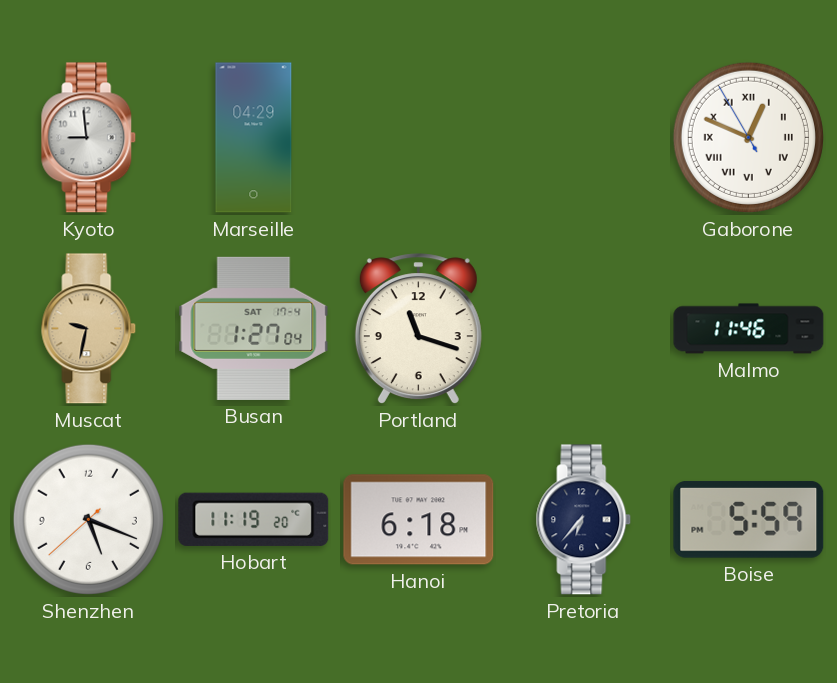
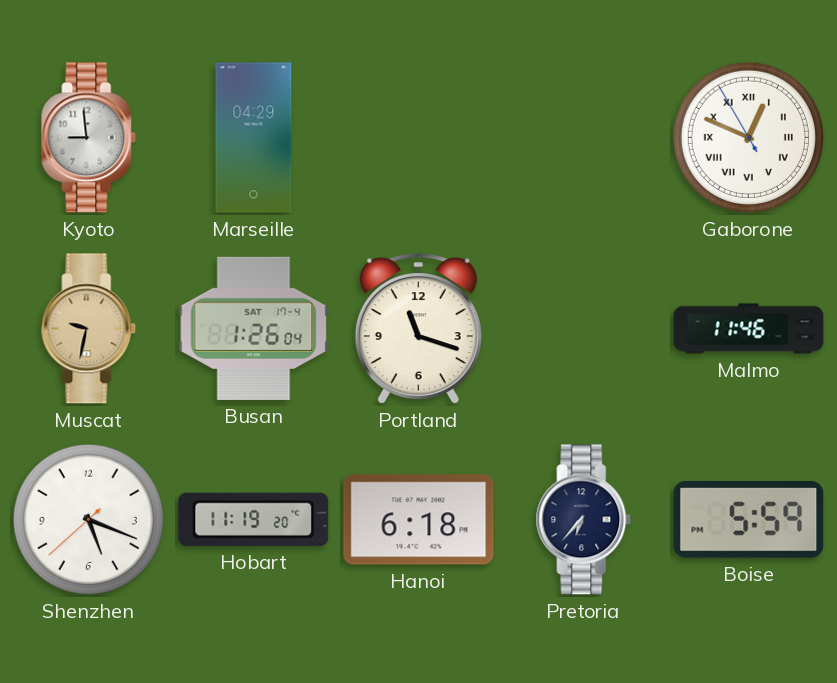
Busan: 1:27 -> 1:26 (254, 328)
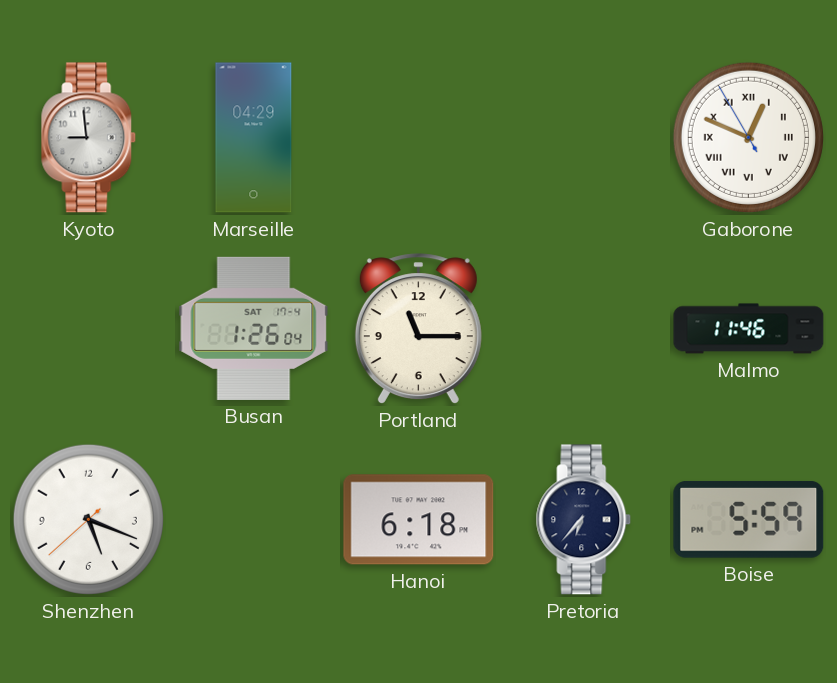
Muscat: 9:32 -> none (89, 329)
Portland: 11:18 -> 11:15 (418, 329)
Hobart: 11:19 -> none (254, 519)
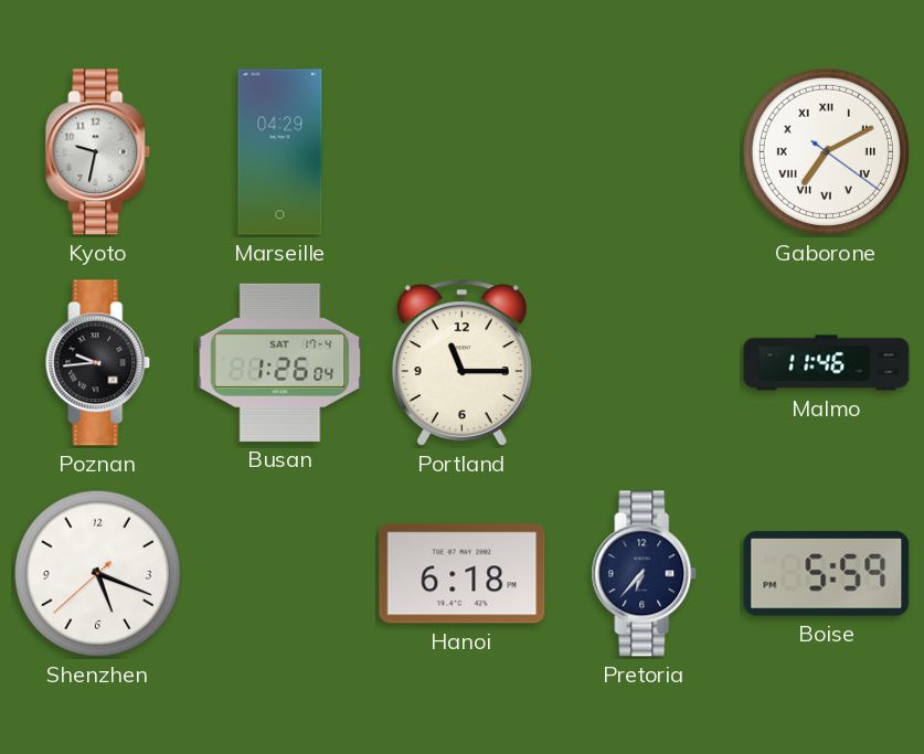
Kyoto: 8:59 -> 9:32 (98, 152)
Gaborone: 12:48 -> 7:10 (826, 151)
Poznan: none -> 9:44 (98, 363)
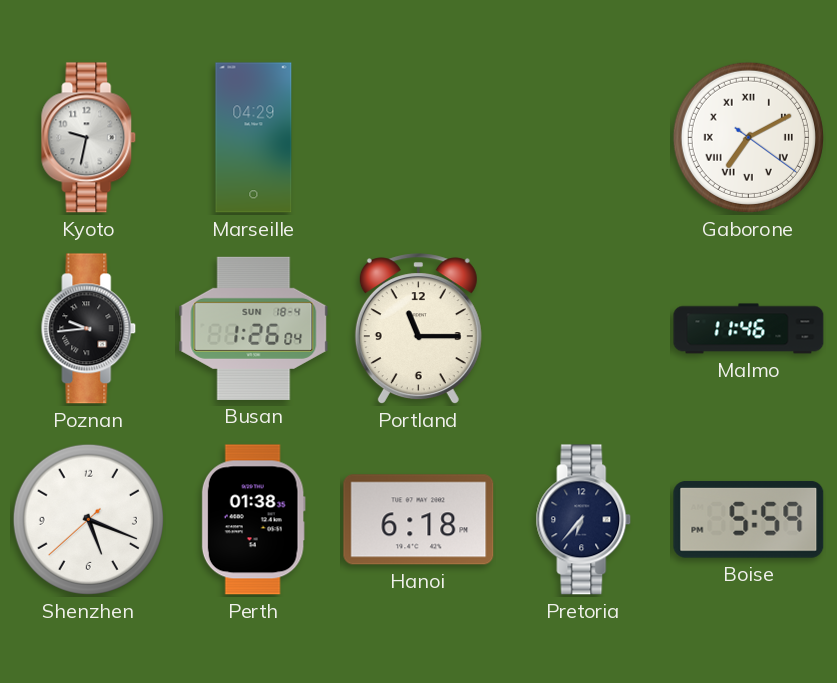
Busan date: SAT 17-4 -> SUN 18-4 (254, 328)
Perth: none -> 01:38 (253, 520)
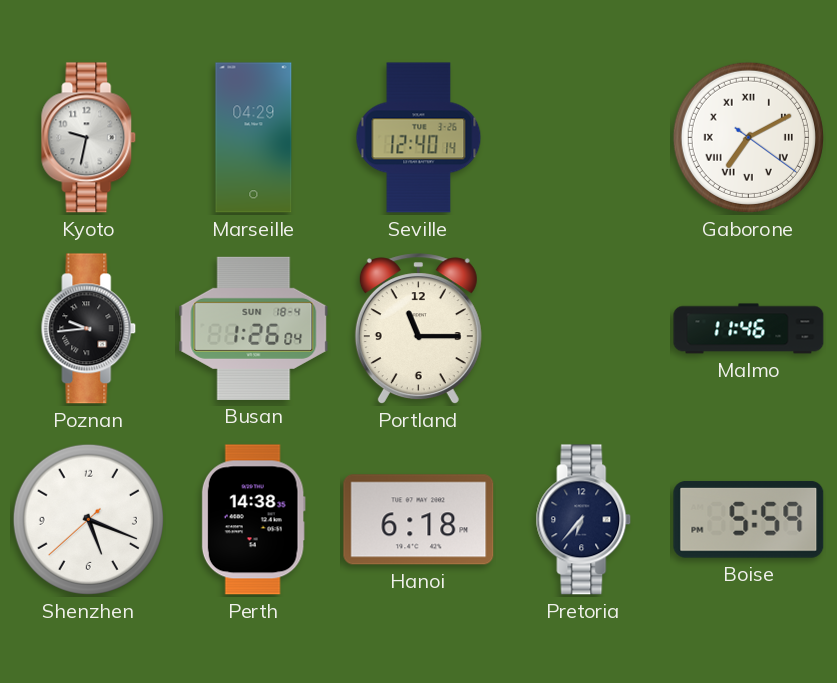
Seville: none -> 12:40 (419, 138)
Perth: 01:38 -> 14:38 (253, 520)
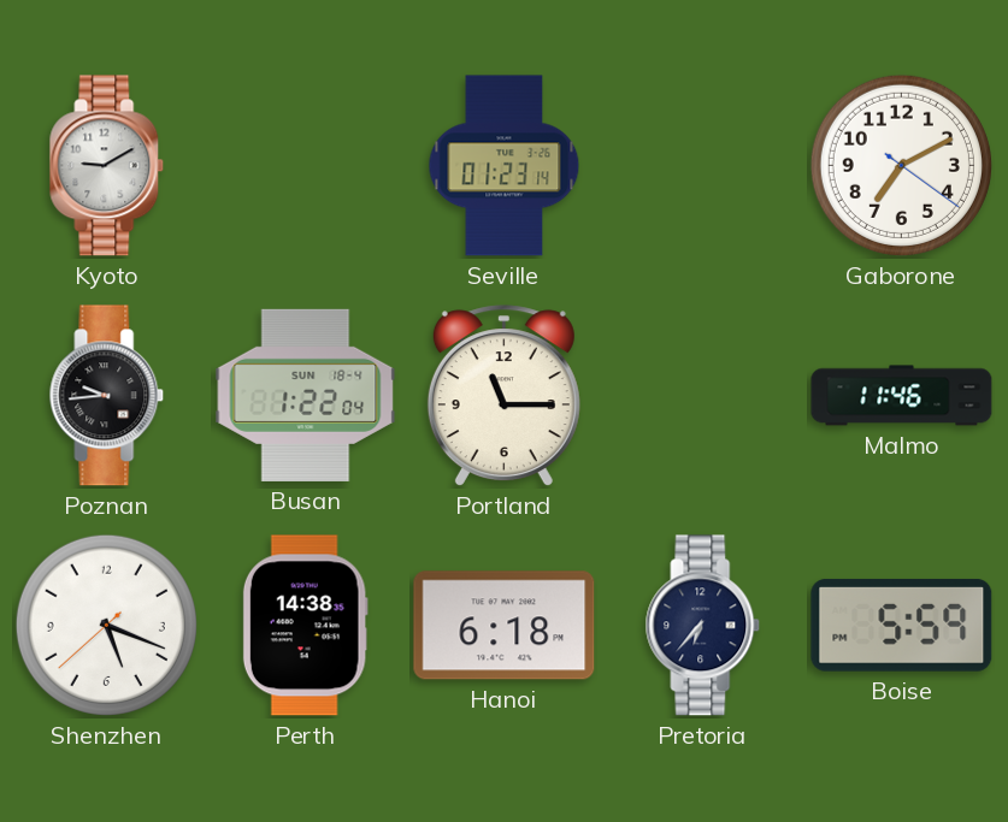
Kyoto: 9:32 -> 9:10 (107, 166)
Marseille: 04:29 -> none (254, 138)
Seville: 12:40 -> 01:23 (505, 166)
Gaborone numerals: Roman -> Arabic (901, 165)
Busan: 1:26 -> 1:22 (306, 395)
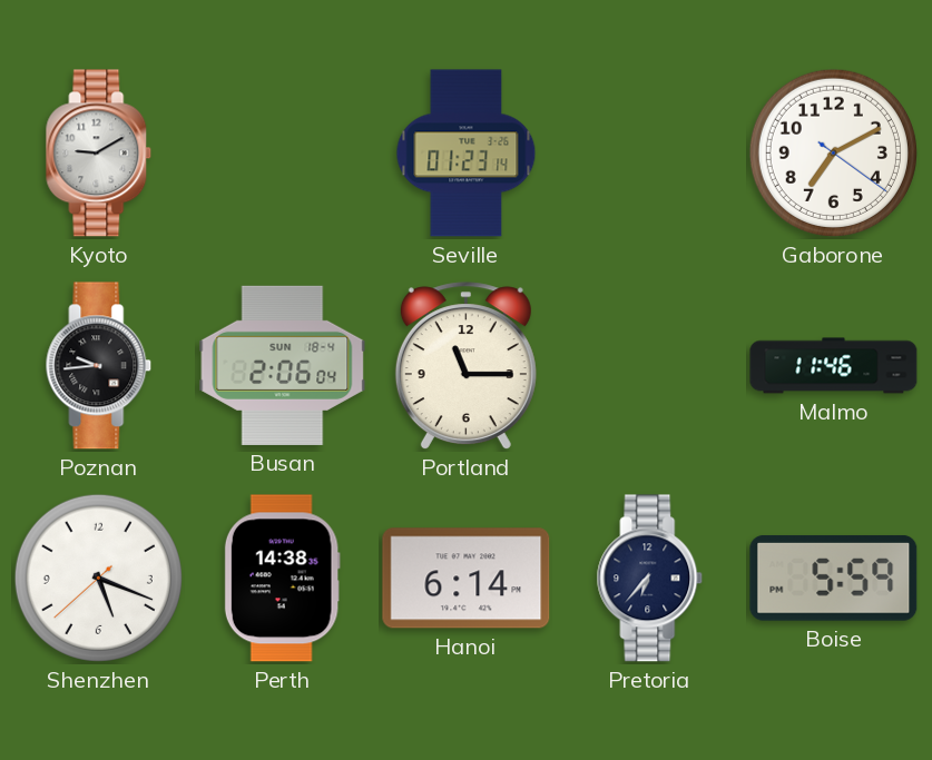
Busan: 1:22 -> 2:06 (283, 365)
Hanoi: 6:18 -> 6:14 (467, 579)
